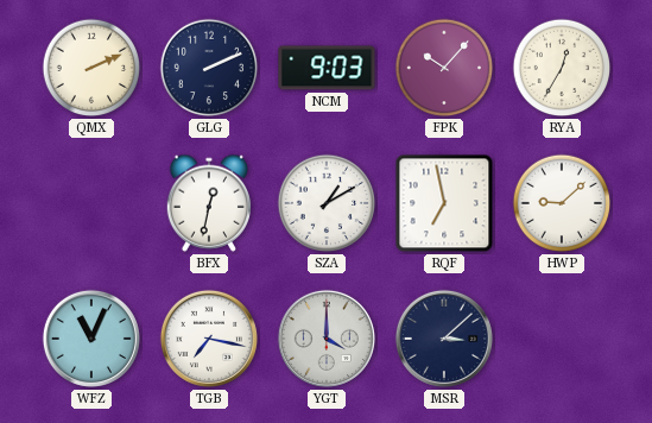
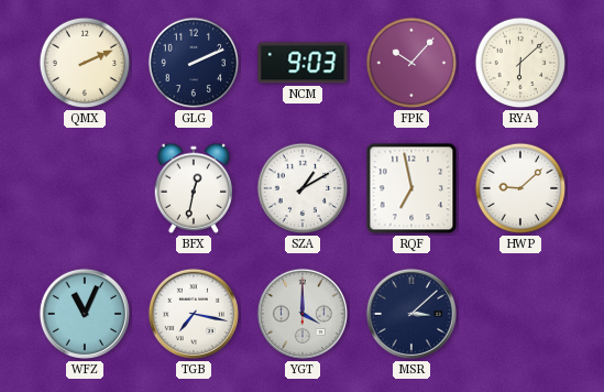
RYA: 12:35 -> 6:08 (520, 63)
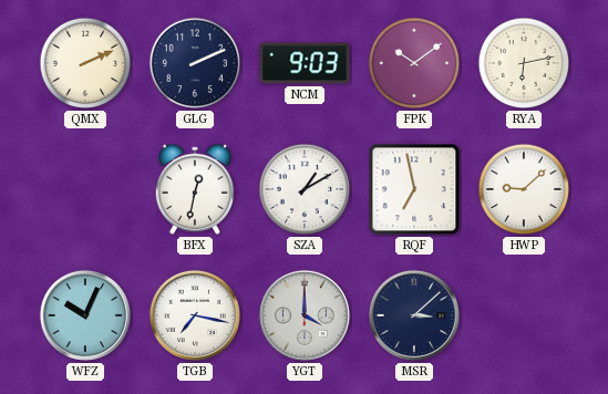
FPK: 10:07 -> 10:09 (414, 63)
RYA: 6:08 -> 6:13 (524, 63)
WFZ: 11:04 -> 10:04 (85, 315)
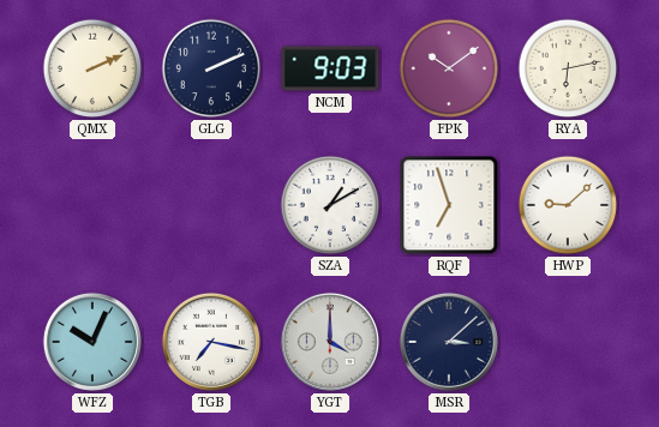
BFX: 12:32 -> none (194, 189)
RQF: 6:58 -> 6:57 (449, 205)
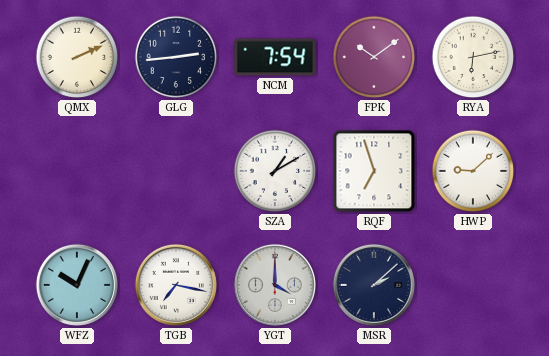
GLG: 2:11 -> 2:44 (176, 57)
NCM: 9:03 -> 7:54 (275, 57)
MSR: 3:08 -> 2:08 (374, 285)
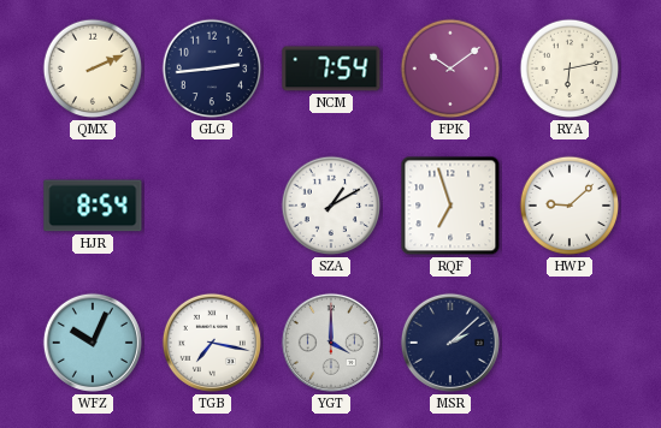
HJR: none -> 8:54 (93, 206)
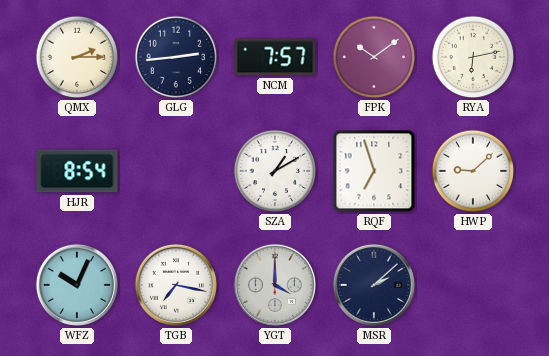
QMX: 2:11 -> 2:15 (77, 57)
NCM: 7:54 -> 7:57 (275, 57)
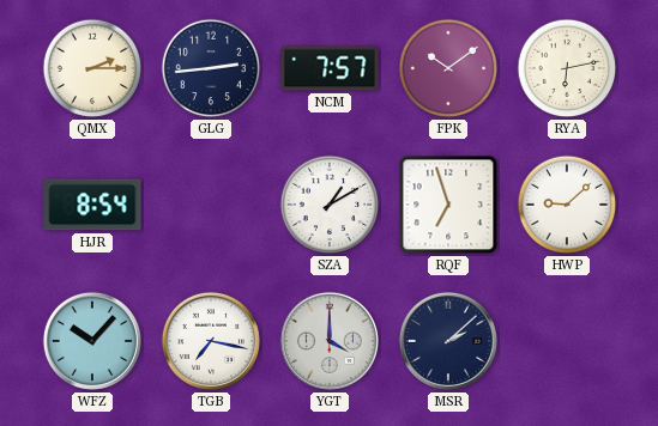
WFZ: 10:04 -> 10:07 (92, 341)
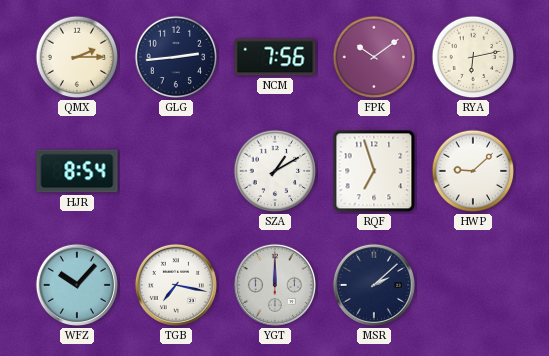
NCM: 7:57 -> 7:56 (275, 57)
YGT: 4:00 -> 12:00 (275, 285)
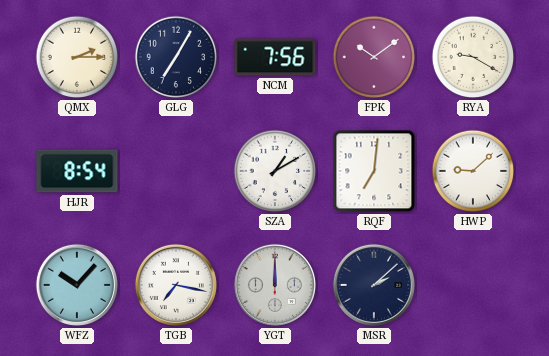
GLG: 2:44 -> 7:05 (176, 57)
RYA: 6:13 -> 9:20 (473, 57)
RQF: 6:57 -> 7:01 (374, 171)
